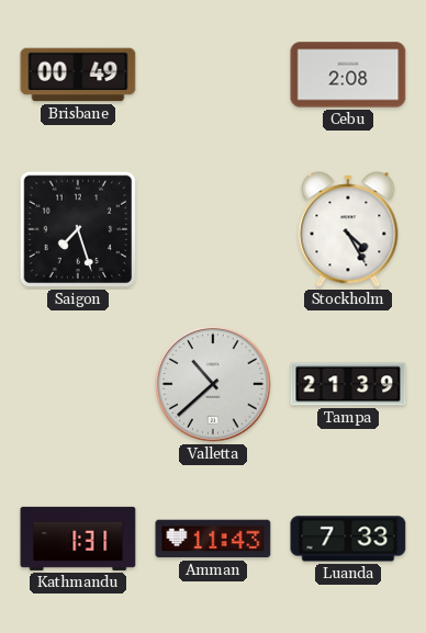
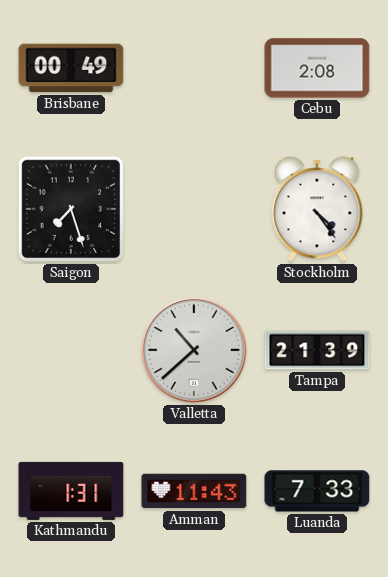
Stockholm: 4:25 -> 4:24 (317, 209)
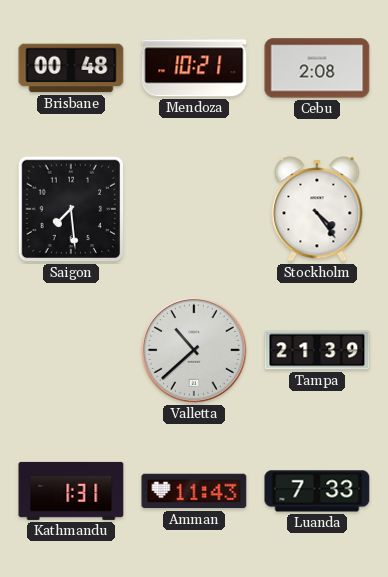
Brisbane: 00:49 -> 00:48 (71, 68)
Mendoza: none -> 10:21 (194, 68)
Saigon: 7:27 -> 7:29 (71, 209)
